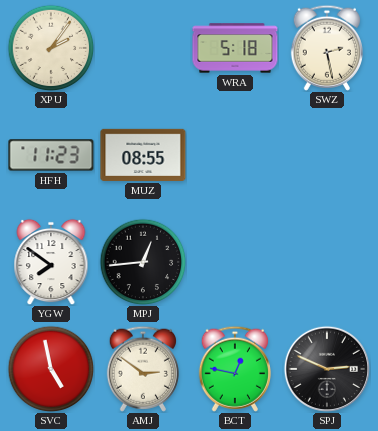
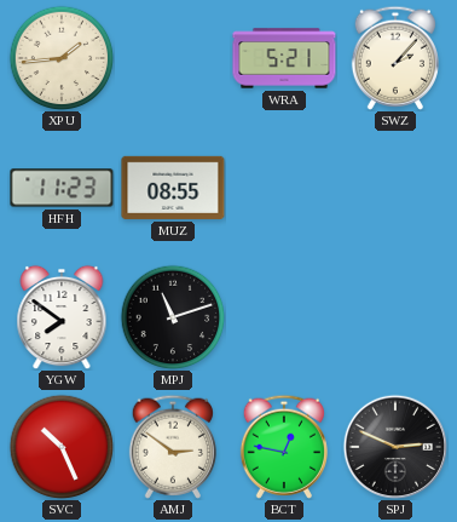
XPU: 2:06 -> 1:44 (62, 58)
WRA: 5:18 -> 5:21 (284, 58)
SWZ: 2:28 -> 2:07 (395, 58)
MPJ: 12:44 -> 11:12 (173, 317)
SVC: 4:58 -> 10:26 (62, 447)
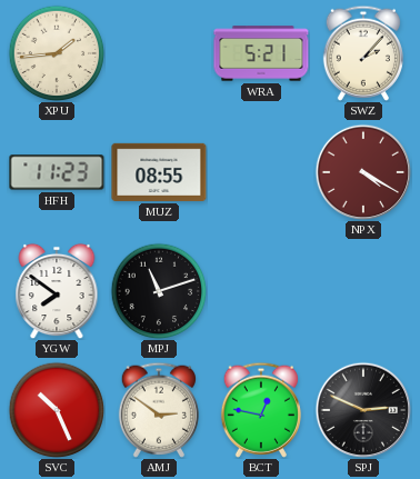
NPX: none -> 4:20 (362, 171)
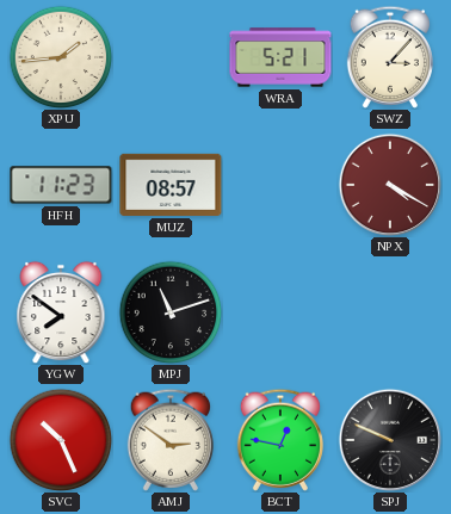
SWZ: 2:07 -> 3:07 (390, 57)
MUZ: 08:55 -> 08:57 (171, 185)
SPJ: 2:49 -> 9:49 (389, 439)
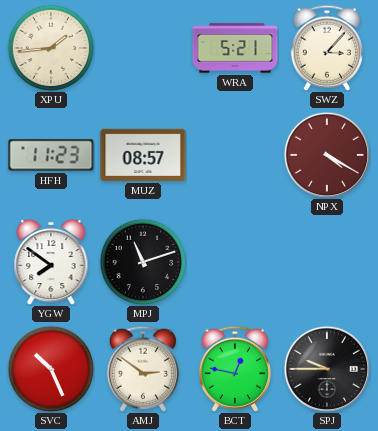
SPJ: 9:49 -> 9:45 (326, 368)
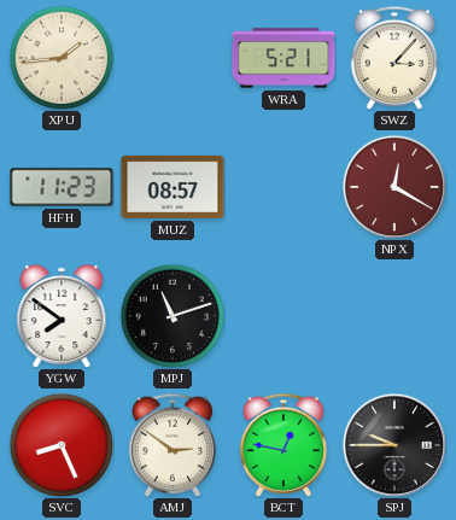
NPX: 4:20 -> 12:20 (393, 186)
SVC: 10:26 -> 8:26 (62, 445)
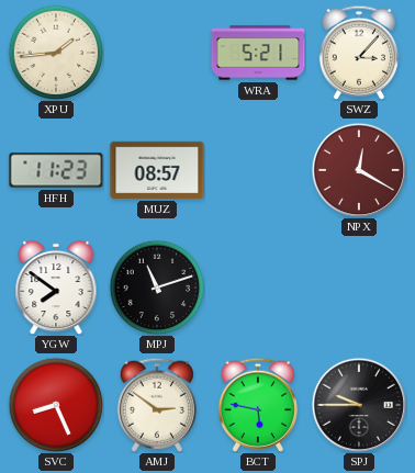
BCT: 12:47 -> 5:47 (258, 405)
